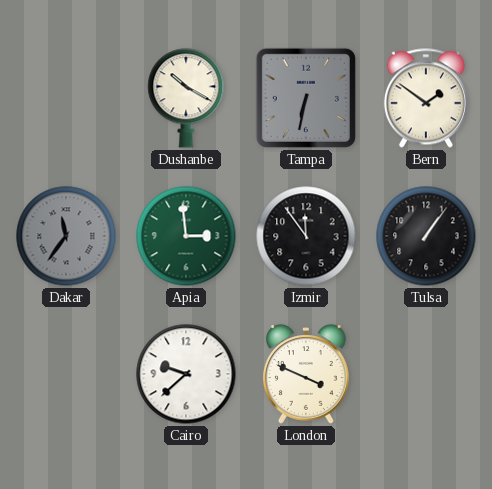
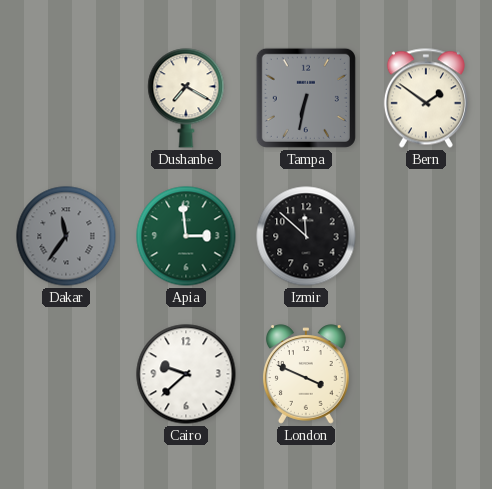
Dushanbe: 10:20 -> 7:20 (186, 98)
Izmir: 11:54 -> 11:52 (306, 236)
Tulsa: 1:06 -> none (426, 236)
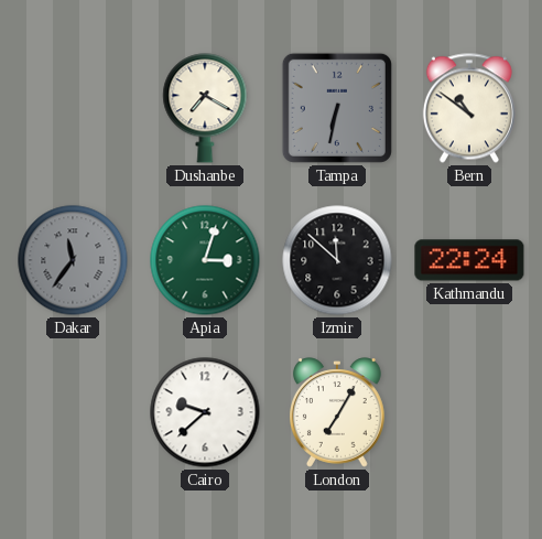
Bern: 1:51 -> 10:51 (469, 108)
Apia: 2:59 -> 3:03 (205, 260)
Kathmandu: none -> 22:24 (469, 260)
London: 3:49 -> 7:05 (337, 412)
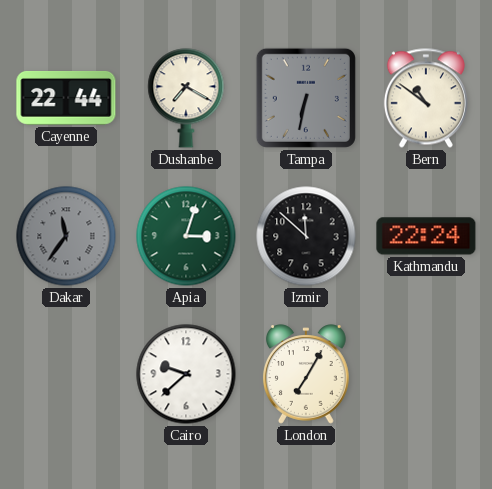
Cayenne: none -> 22:44 (66, 98)
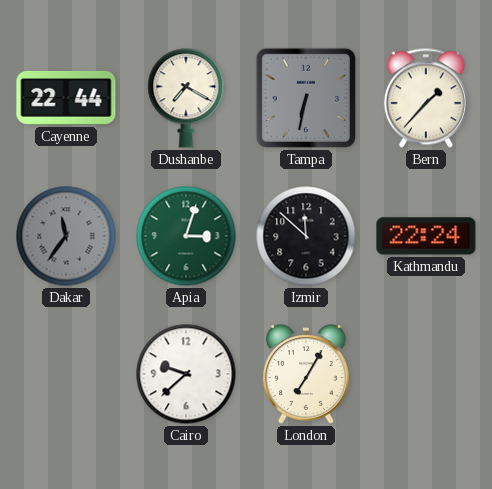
Bern: 10:51 -> 1:37 (426, 98)
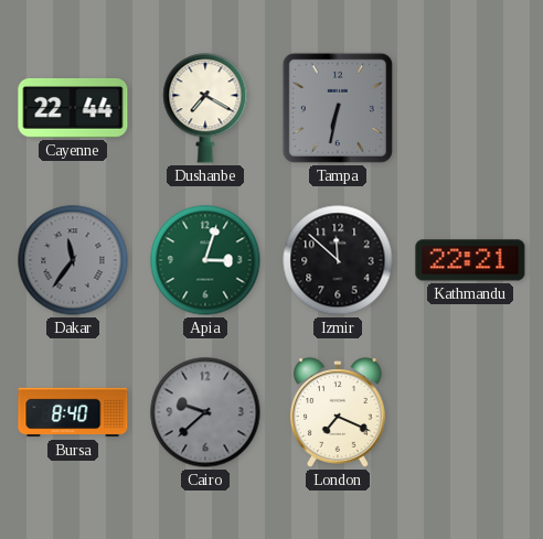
Bern: 1:37 -> none (426, 98)
Kathmandu: 22:24 -> 22:21 (470, 260)
Bursa: none -> 8:40 (73, 412)
Cairo dial: white -> grey (205, 412)
London: 7:05 -> 7:19 (338, 412)
